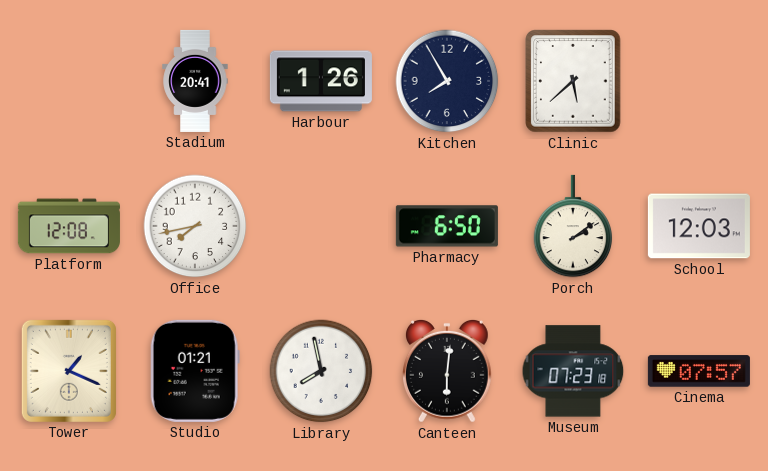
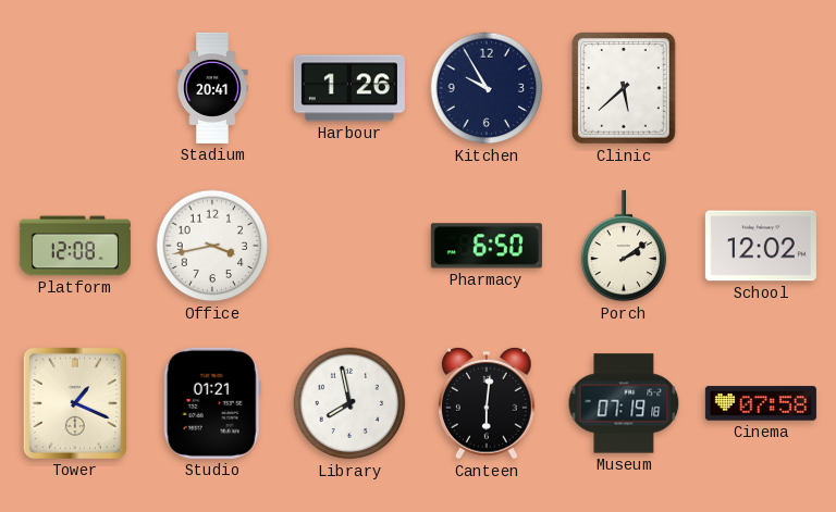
Kitchen: 7:55 -> 9:55 (487, 88)
Office: 7:43 -> 3:43 (212, 246)
School: 12:03 -> 12:02 (761, 246)
Museum: 07:23 -> 07:19 (624, 403)
Cinema: 07:57 -> 07:58 (761, 403)
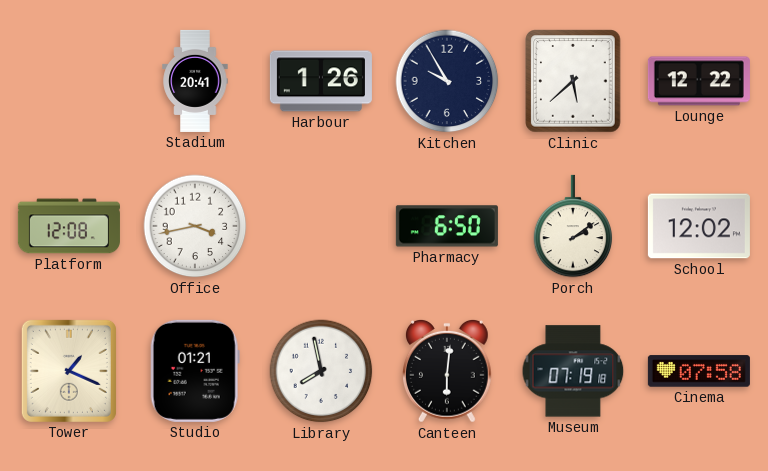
Lounge: none -> 12:22 (699, 81)
